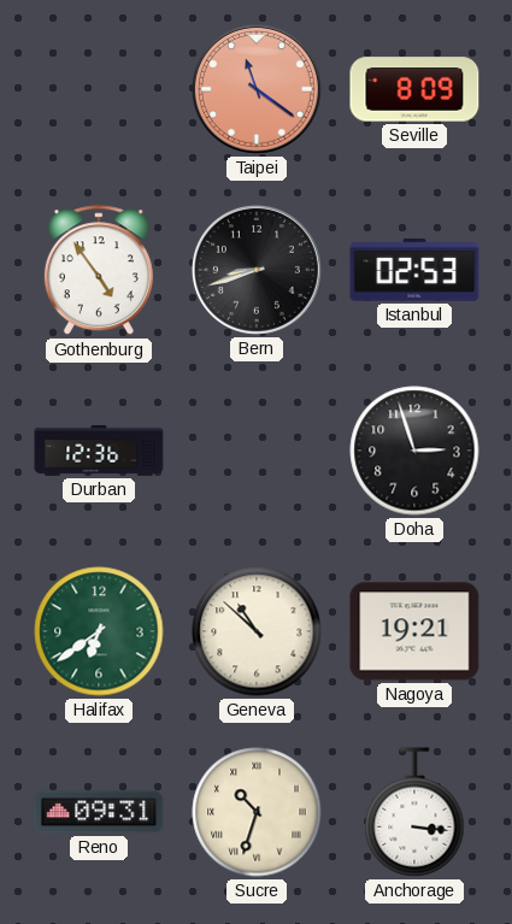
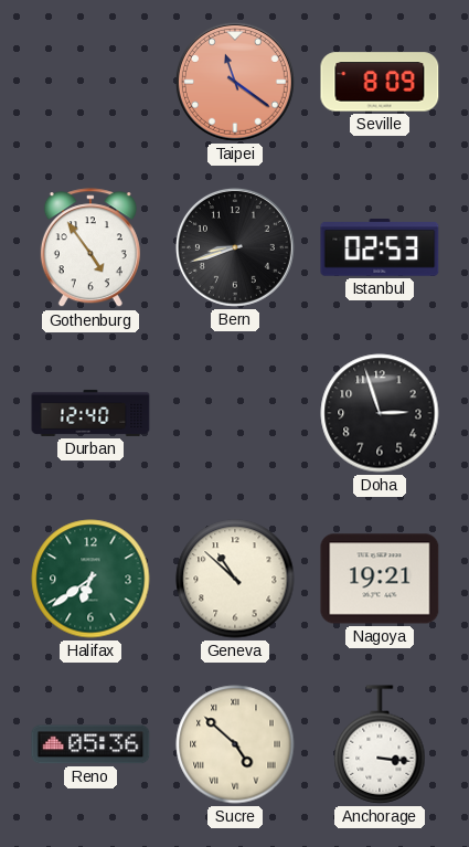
Durban: 12:36 -> 12:40 (90, 413)
Reno: 09:31 -> 05:36 (90, 744)
Sucre: 10:33 -> 4:52 (235, 744)
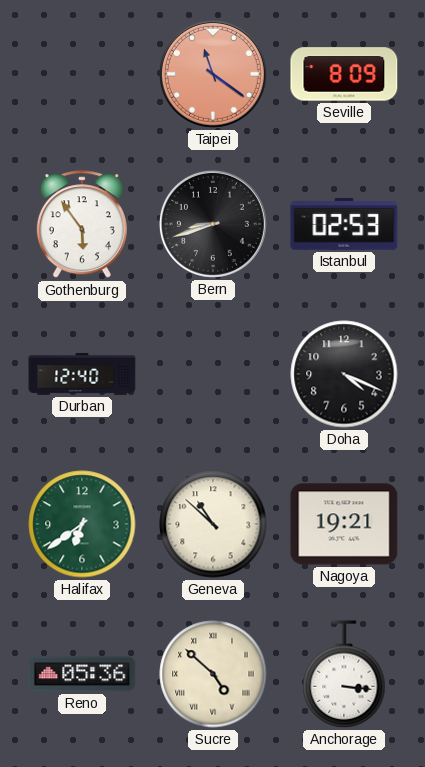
Gothenburg: 4:54 -> 5:54 (82, 225)
Doha: 2:57 -> 4:19 (344, 374)
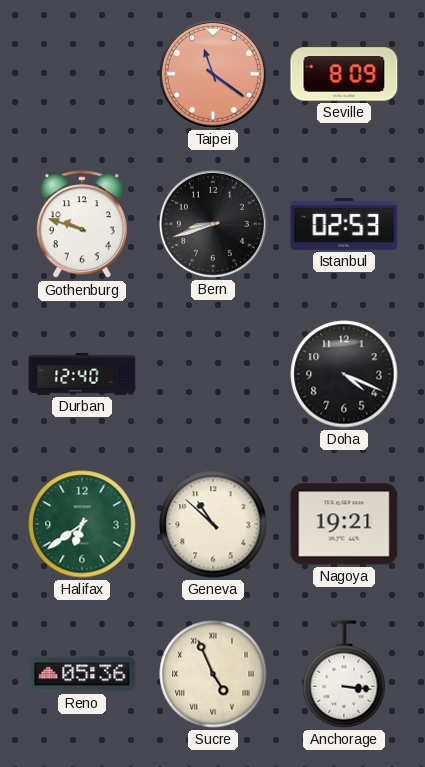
Gothenburg: 5:54 -> 9:48 (82, 225)
Sucre: 4:52 -> 4:56 (213, 674)
